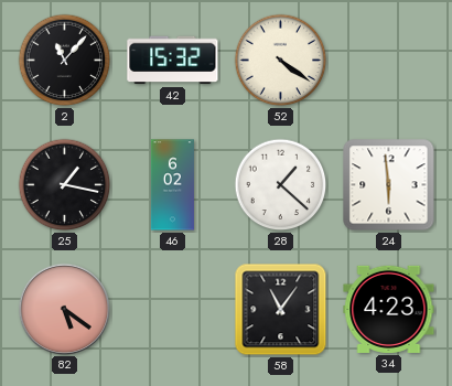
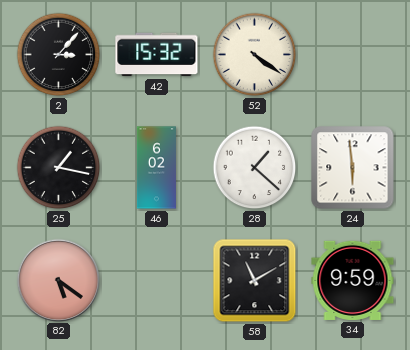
2: 11:07 -> 3:07 (59, 55)
58: 11:06 -> 11:10 (255, 281)
34: 4:23 -> 9:59 (353, 280)
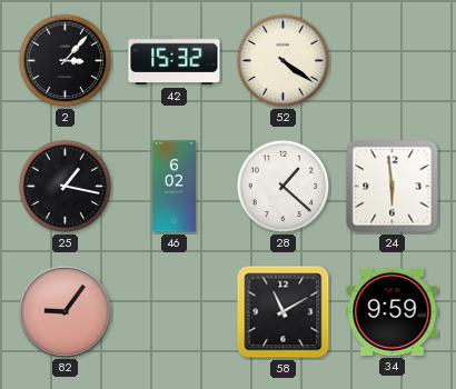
82: 5:21 -> 9:06 (65, 311)
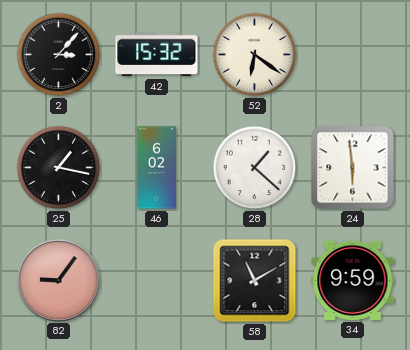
52: 4:21 -> 6:21 (255, 55)
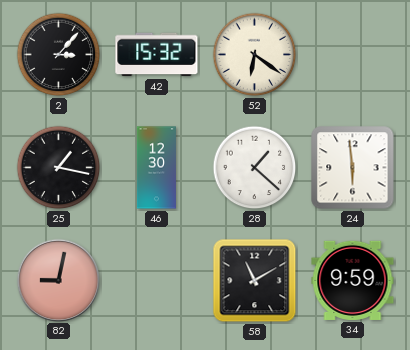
46: 6:02 -> 12:30 (156, 168)
82: 9:06 -> 9:02 (58, 280)
